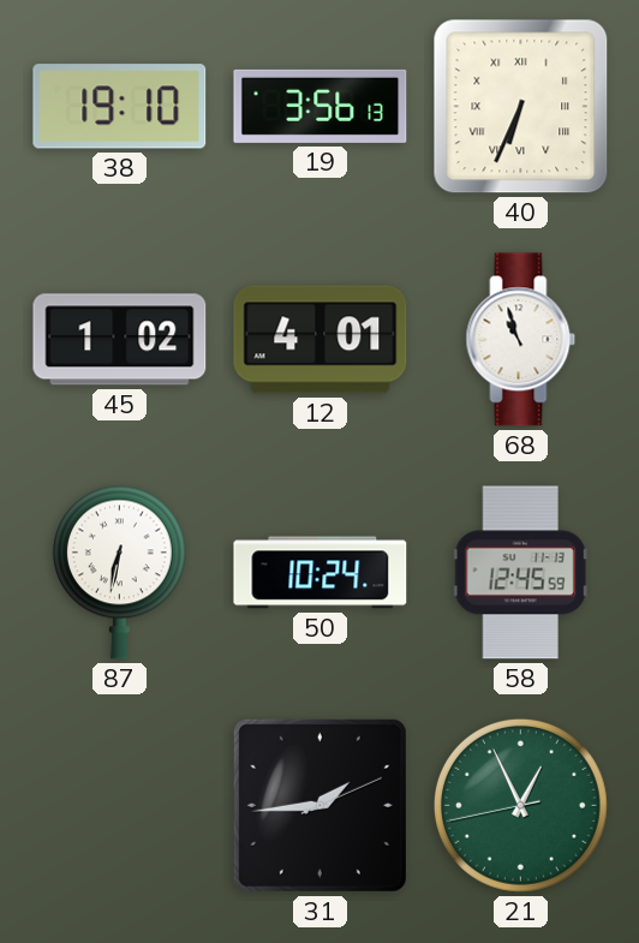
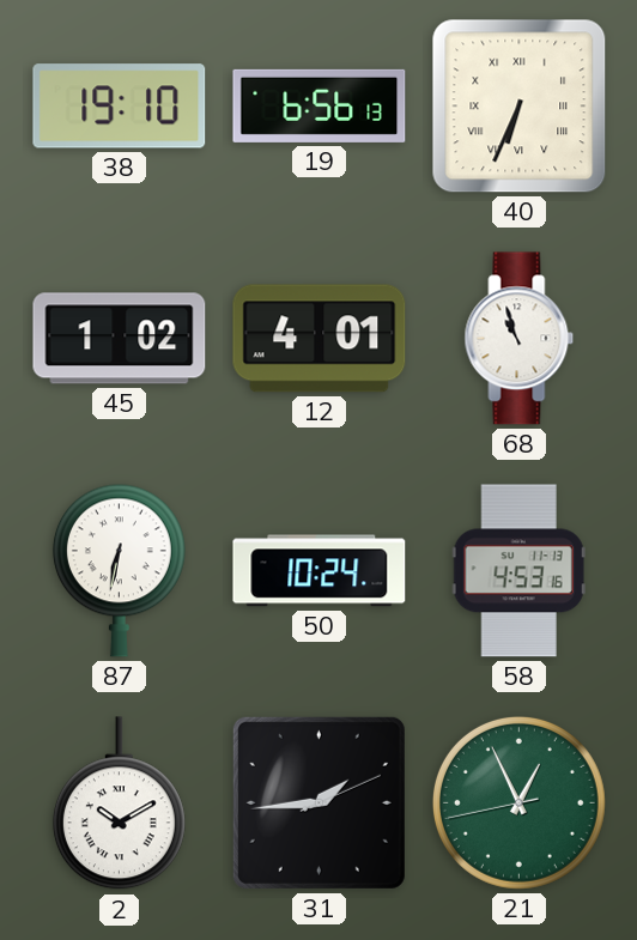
19: 3:56 -> 6:56 (320, 105)
58: 12:45 -> 4:53 (518, 571)
2: none -> 10:10 (119, 803)
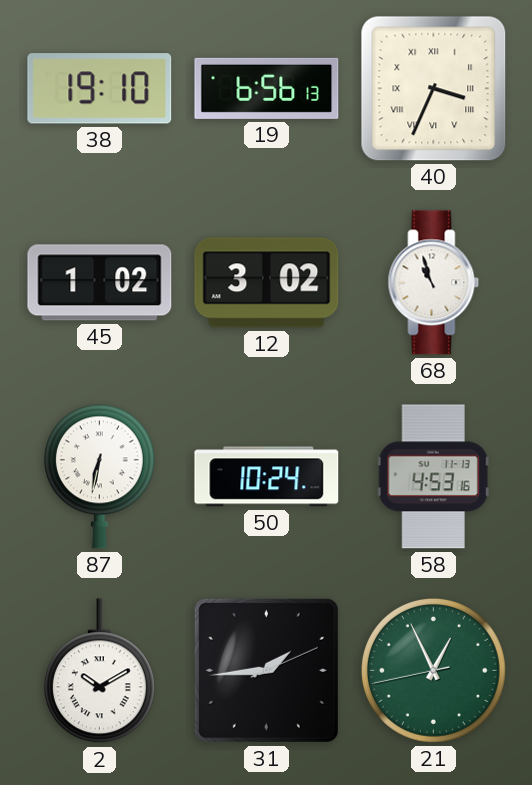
40: 6:34 -> 3:34 (434, 89)
12: 4:01 -> 3:02 (267, 283)
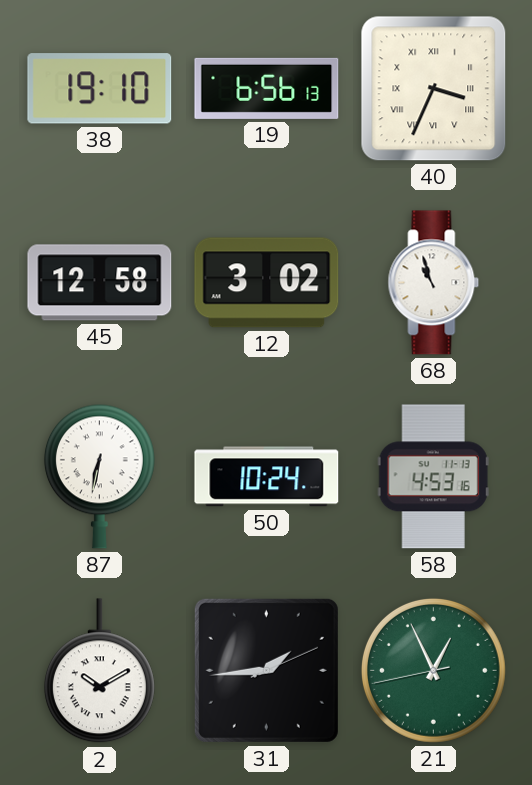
45: 1:02 -> 12:58 (100, 283)
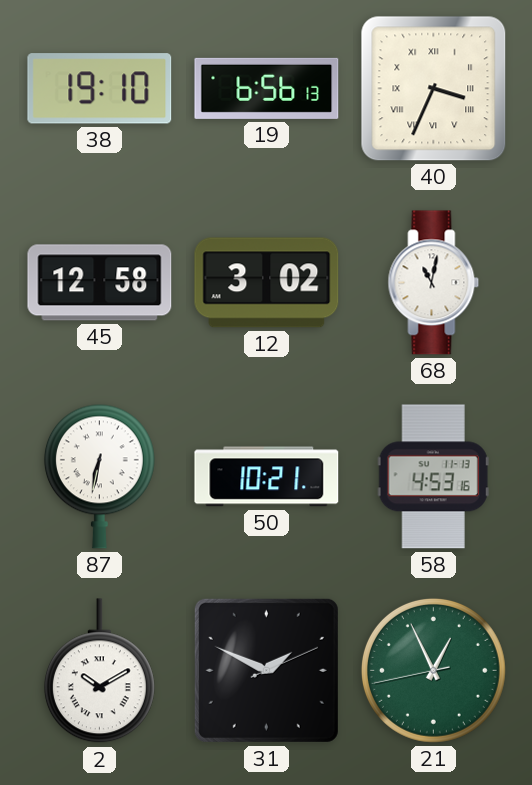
68: 10:57 -> 11:02 (434, 283)
50: 10:24 -> 10:21 (267, 477)
31: 1:44 -> 1:49 (266, 670)
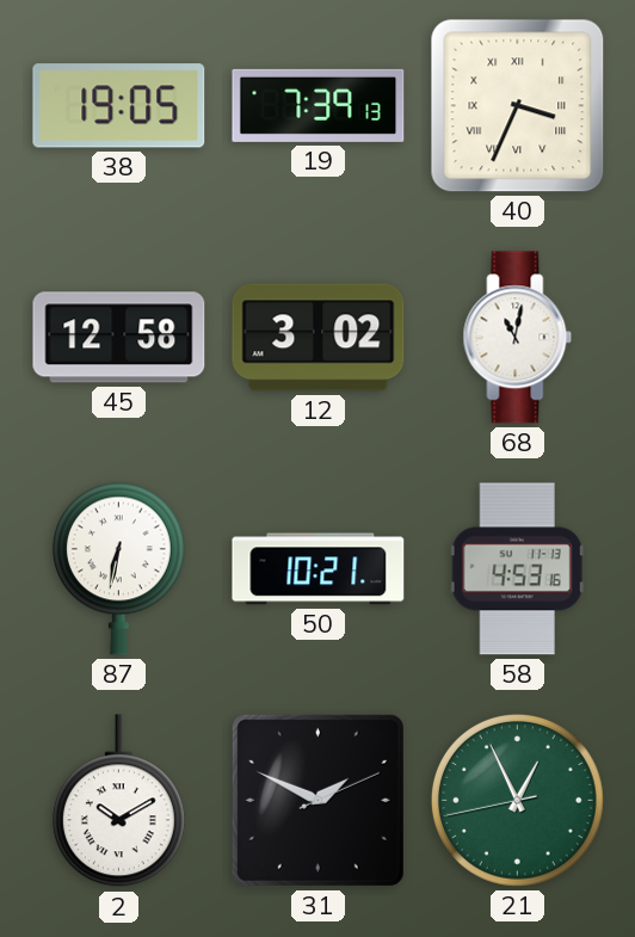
38: 19:10 -> 19:05 (119, 106)
19: 6:56 -> 7:39 (319, 105)
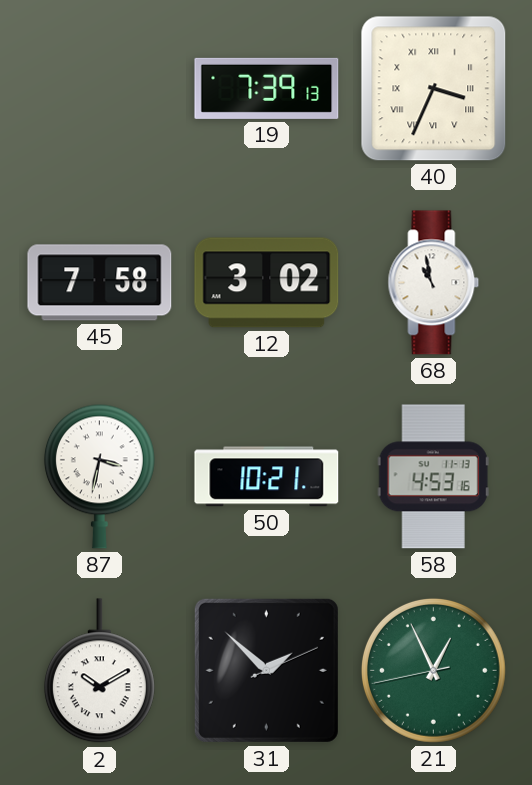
38: 19:05 -> none (119, 106)
45: 12:58 -> 7:58 (100, 283)
68: 11:02 -> 10:58 (434, 283)
87: 6:32 -> 3:32 (99, 476)
31: 1:49 -> 1:52 (266, 670)
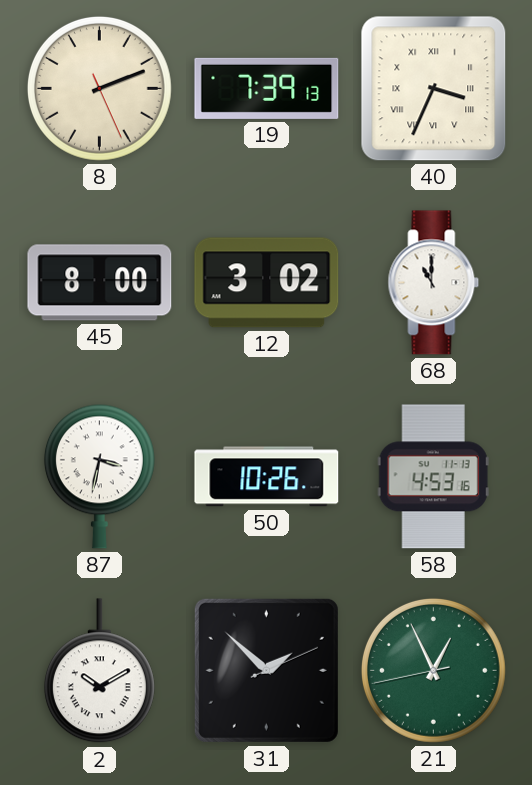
8: none -> 2:11 (99, 88)
45: 7:58 -> 8:00 (100, 283)
68: 10:58 -> 11:00 (434, 283)
50: 10:21 -> 10:26 (267, 477)
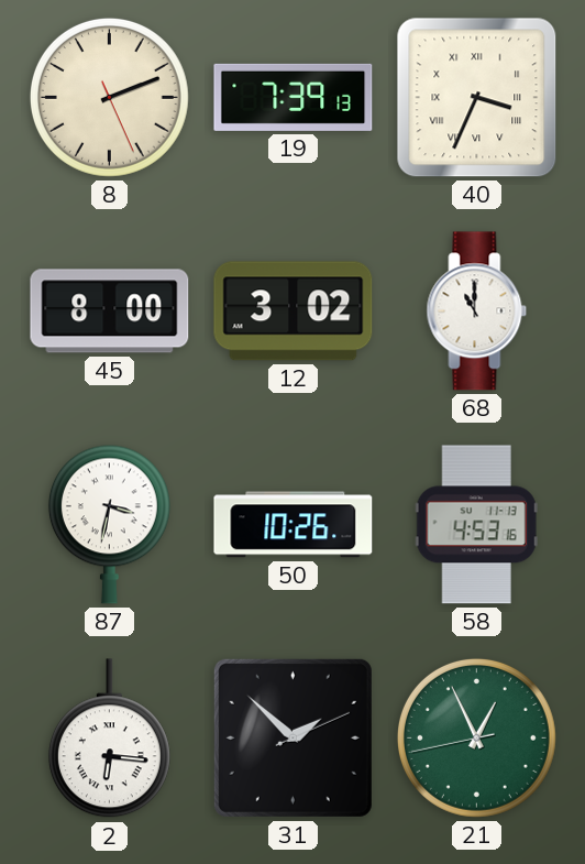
2: 10:10 -> 6:16 (109, 739)
